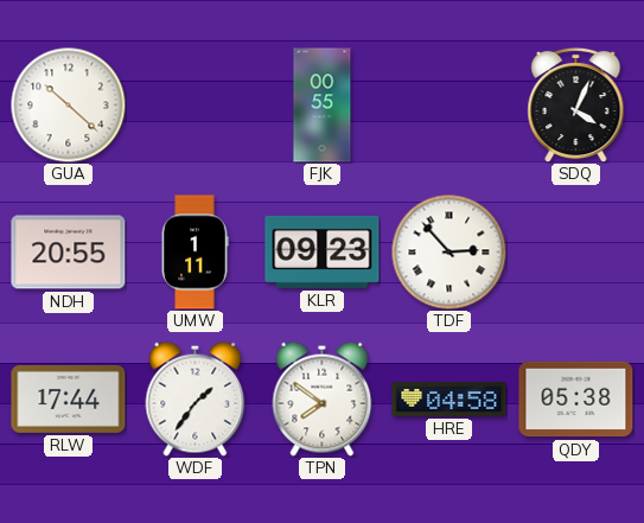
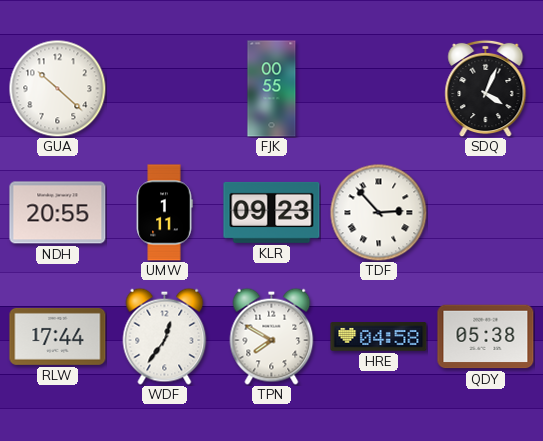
WDF: 1:36 -> 12:36 (165, 336)
TPN: 7:51 -> 7:50 (272, 336)
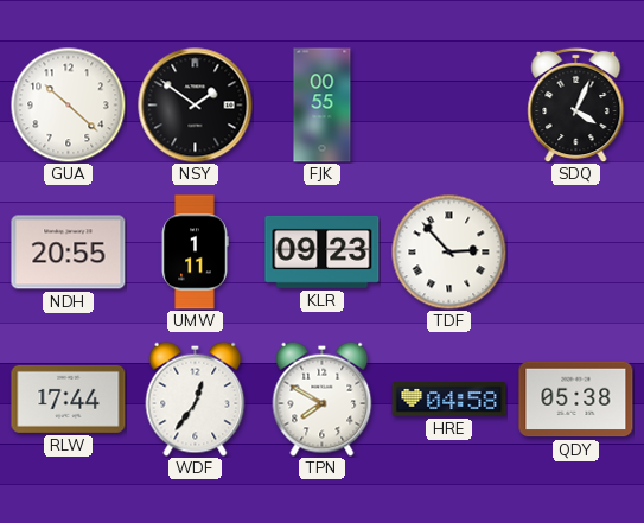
NSY: none -> 1:51 (196, 106)
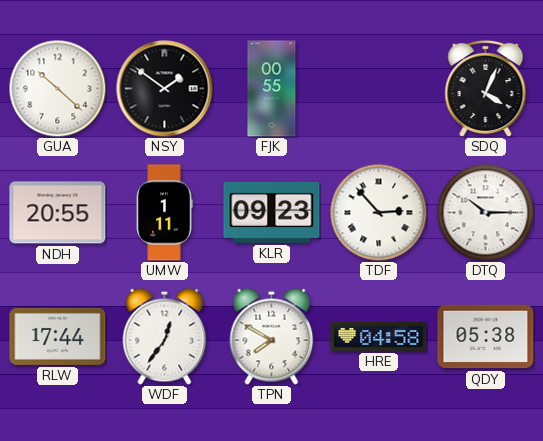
DTQ: none -> 10:15 (485, 212)
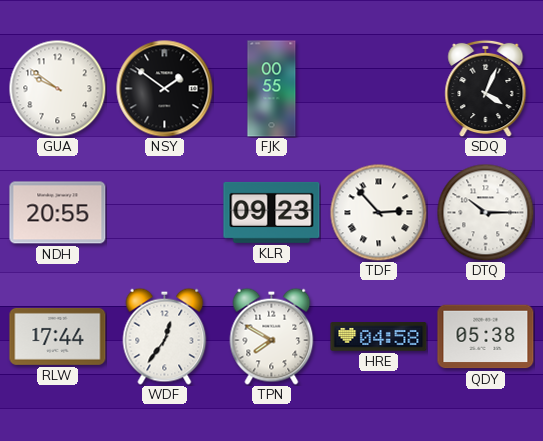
GUA: 10:22 -> 9:51 (57, 88)
UMW: 1:11 -> none (164, 213)
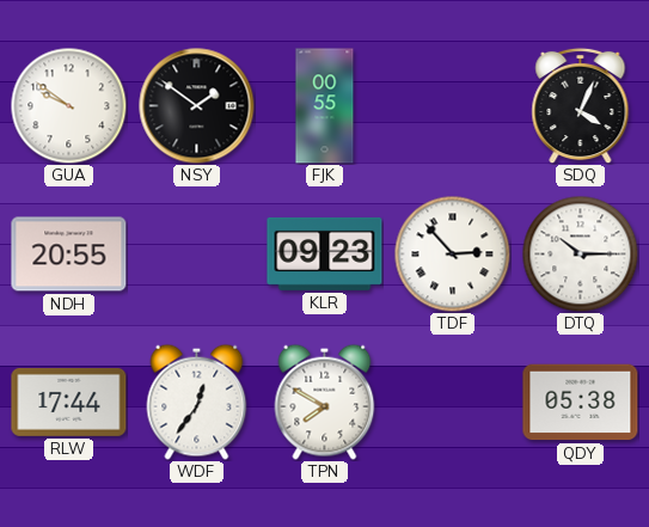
HRE: 04:58 -> none (379, 337)
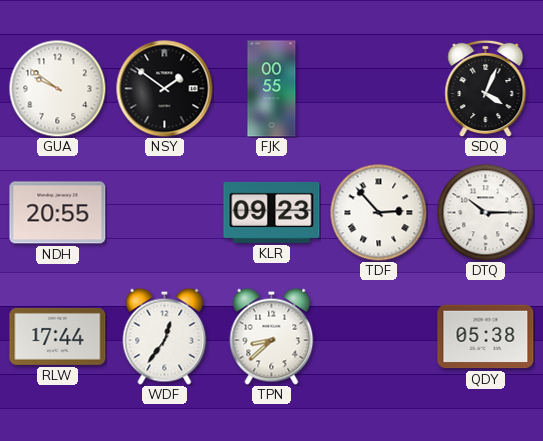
TPN: 7:50 -> 8:38 (272, 336)
